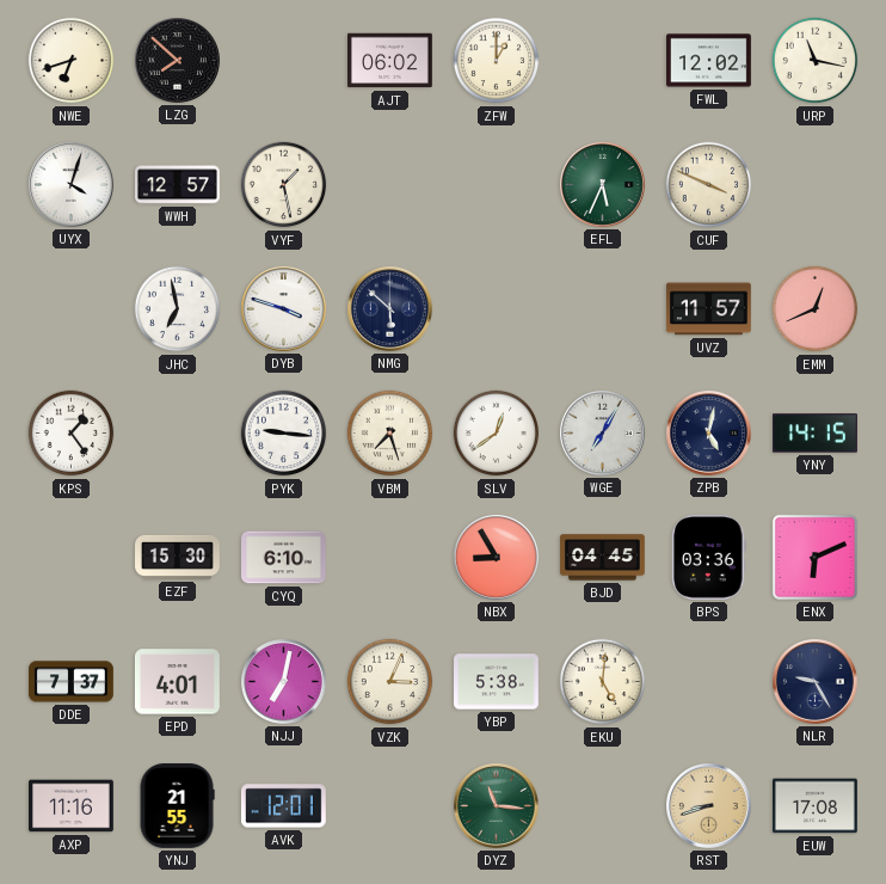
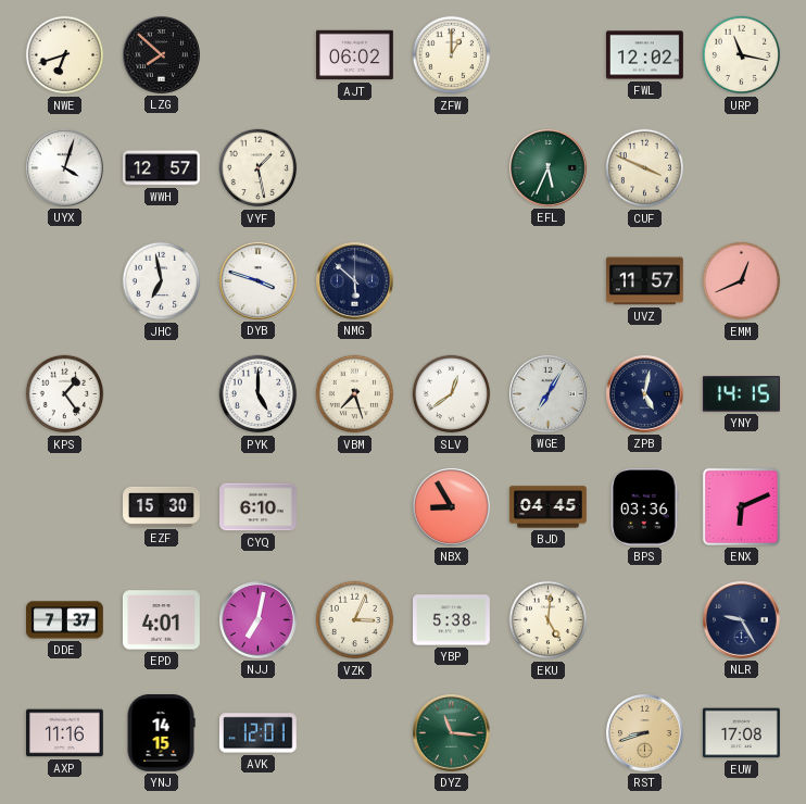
PYK: 9:16 -> 5:00 (259, 394)
YNJ: 21:55 -> 14:15 (161, 733)
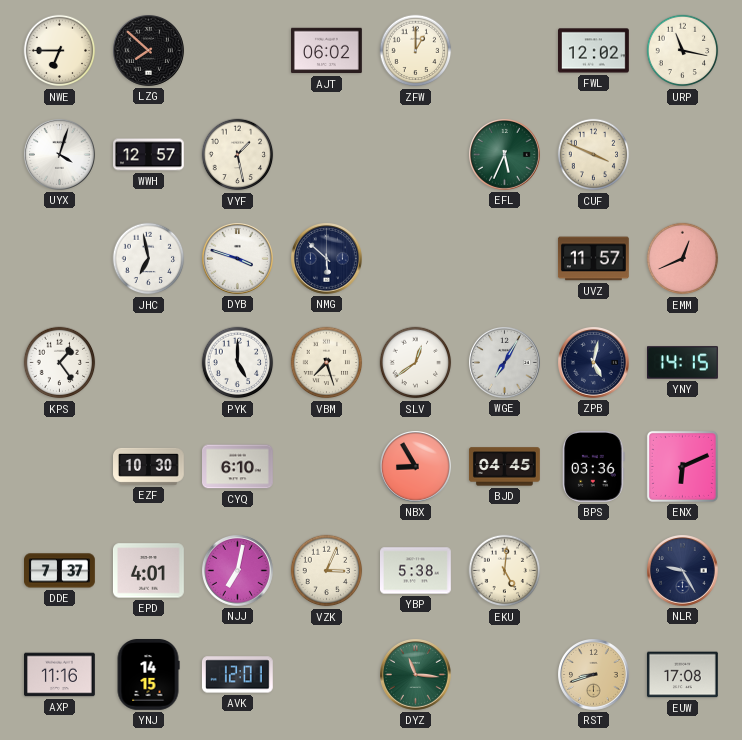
NWE: 6:42 -> 6:45 (60, 51)
EZF: 15:30 -> 10:30 (149, 466)
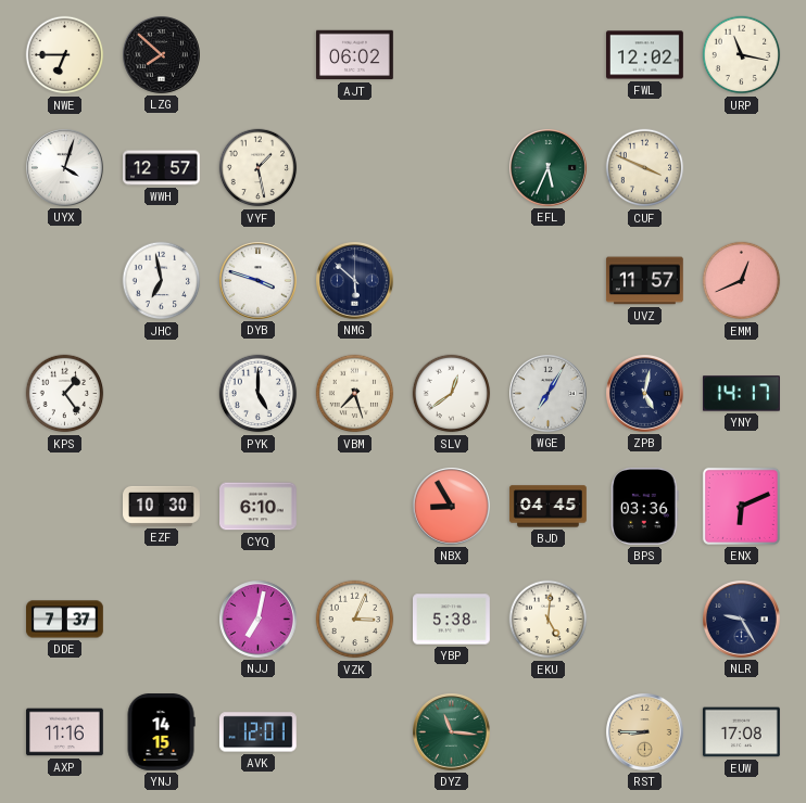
ZFW: 1:00 -> none (416, 51)
YNY: 14:15 -> 14:17 (742, 394)
EPD: 4:01 -> none (149, 571)
RST: 8:42 -> 8:45 (645, 732)
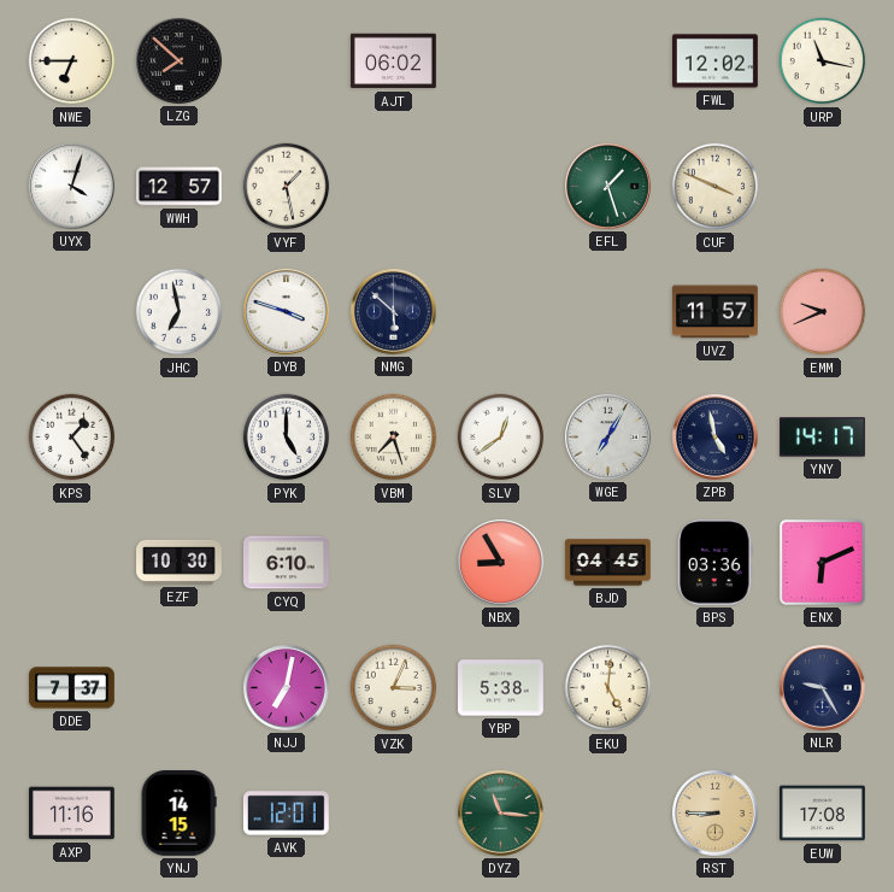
EFL: 5:34 -> 1:27 (608, 187)
EMM: 12:41 -> 9:41 (823, 312)
ZPB: 5:02 -> 4:58 (716, 438)
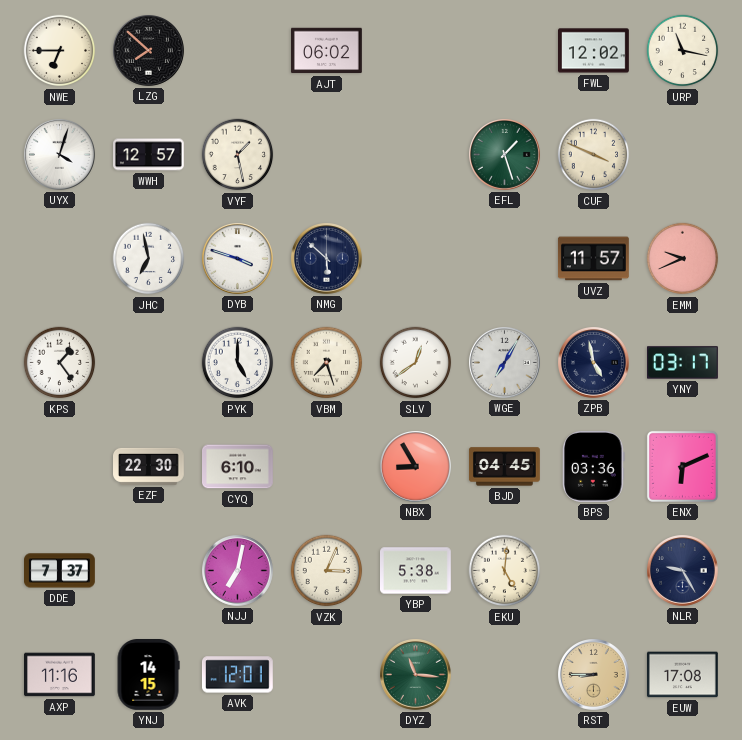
YNY: 14:17 -> 03:17 (683, 363)
EZF: 10:30 -> 22:30 (149, 466)
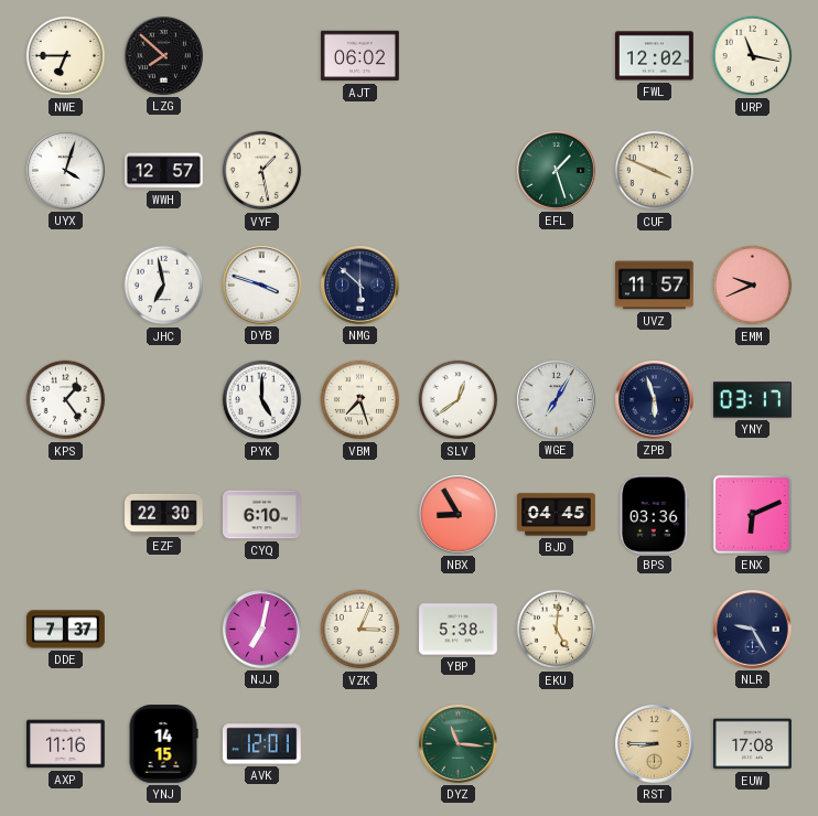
ZPB: 4:58 -> 5:57 (655, 400)
